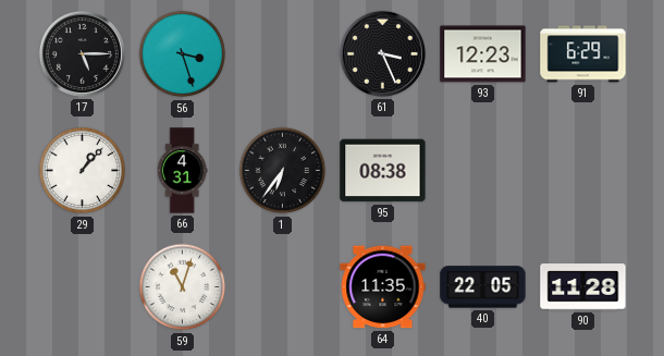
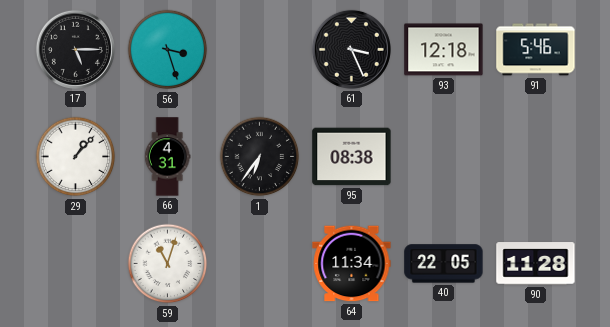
93: 12:23 -> 12:18 (444, 50)
91: 6:29 -> 5:46 (536, 50)
64: 11:35 -> 11:34 (352, 264)
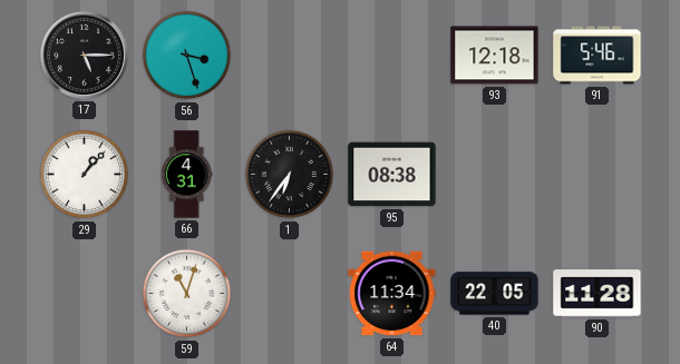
61: 3:26 -> none (351, 49)
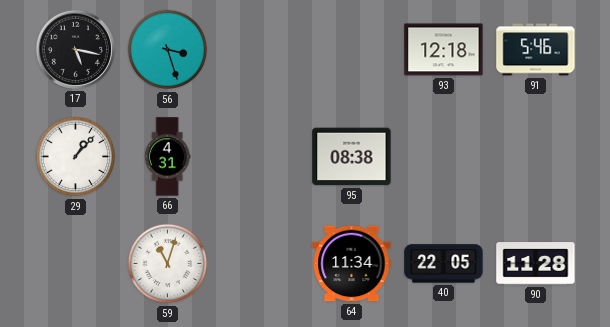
17: 5:15 -> 5:17 (75, 49)
1: 6:36 -> none (290, 175)
